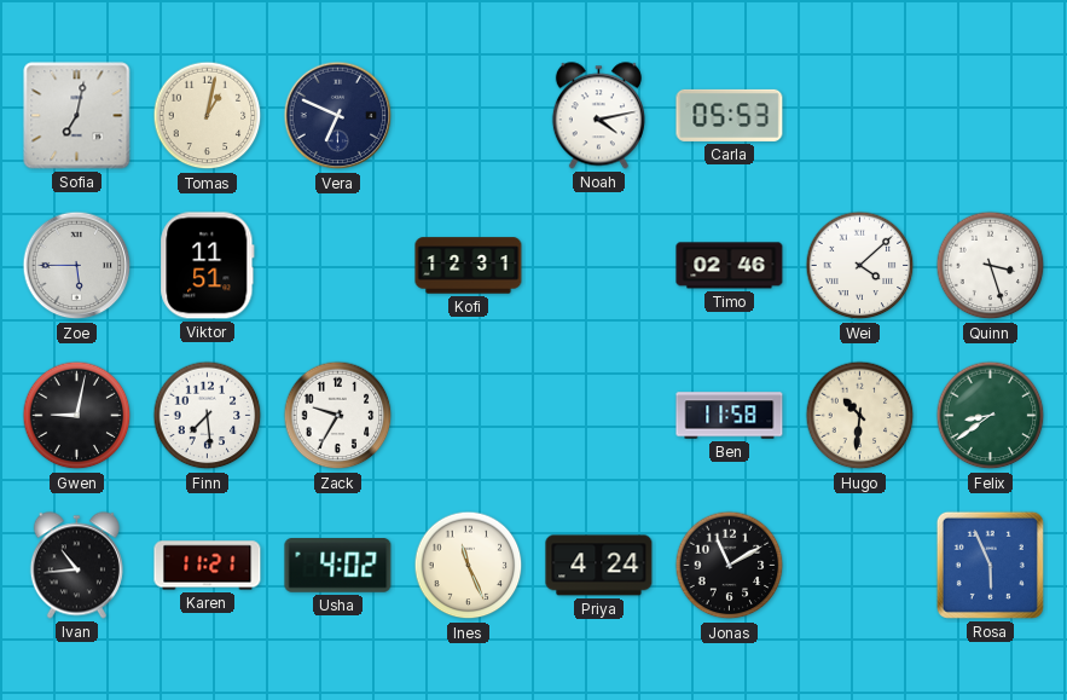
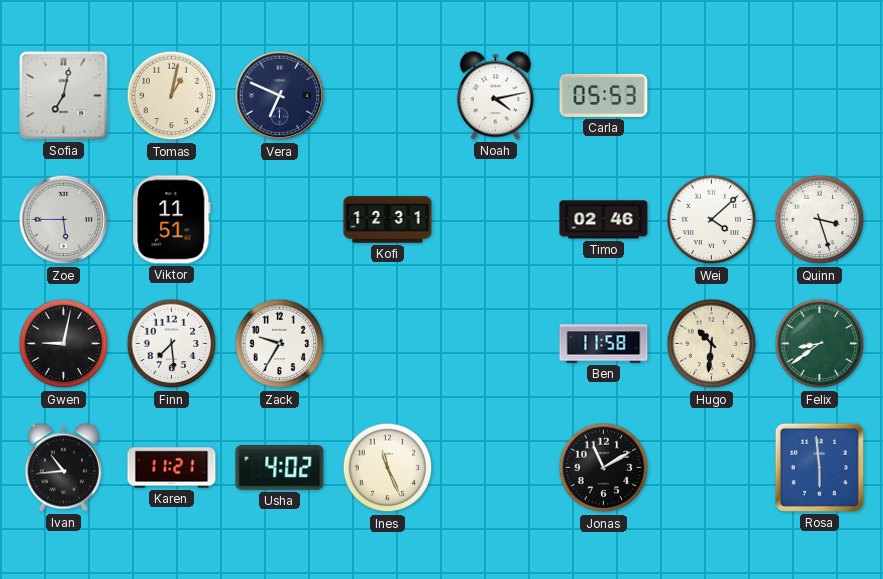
Priya: 4:24 -> none (599, 566)
Rosa: 5:56 -> 5:59 (819, 467)
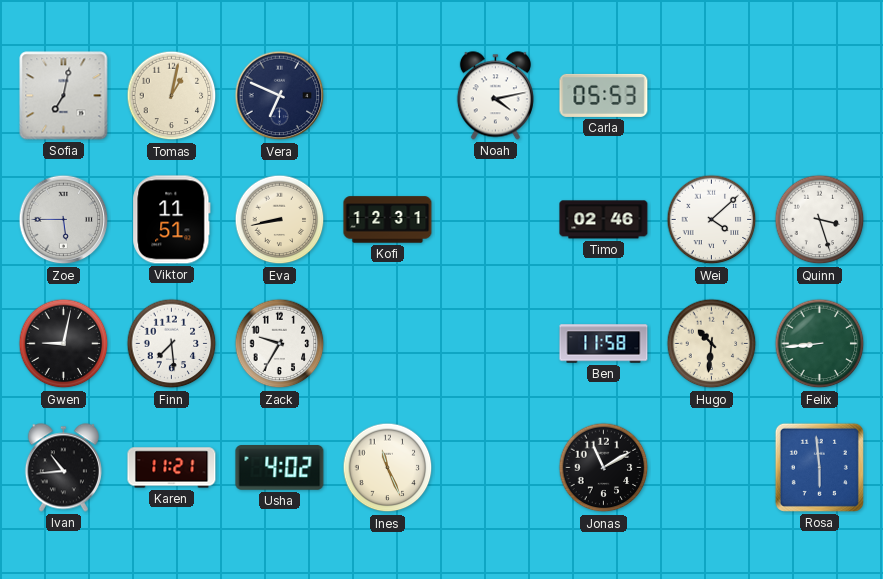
Eva: none -> 8:43 (280, 220)
Felix: 8:39 -> 8:44 (820, 344)
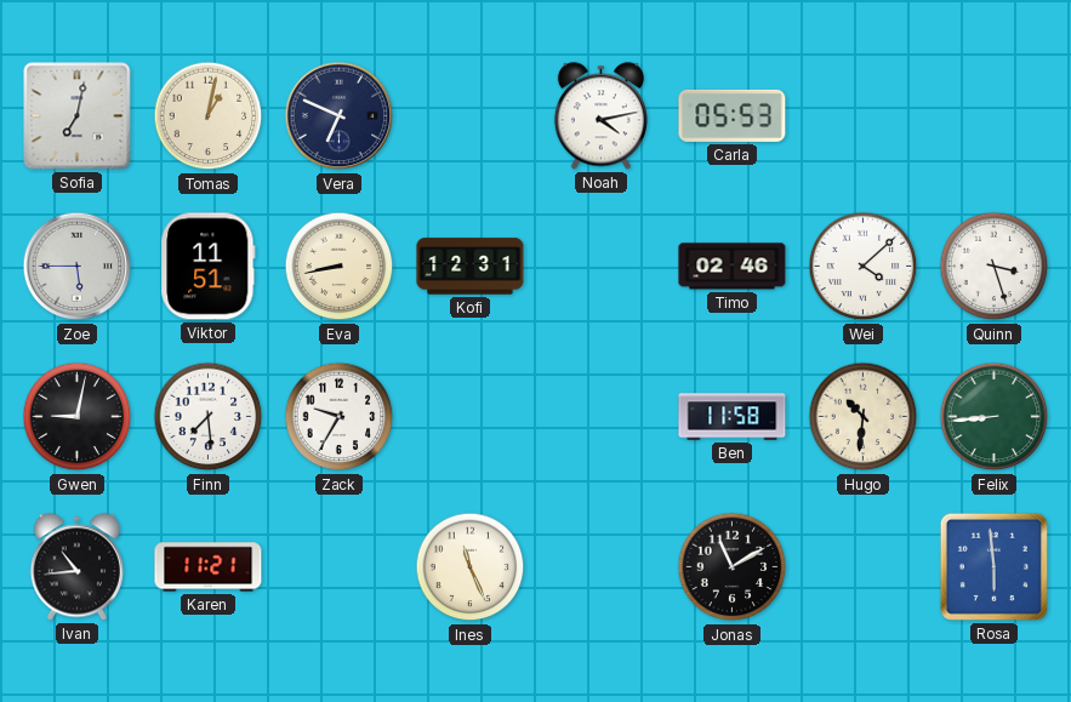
Usha: 4:02 -> none (280, 468)
